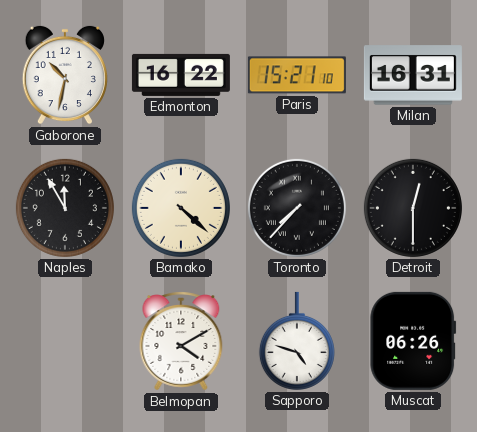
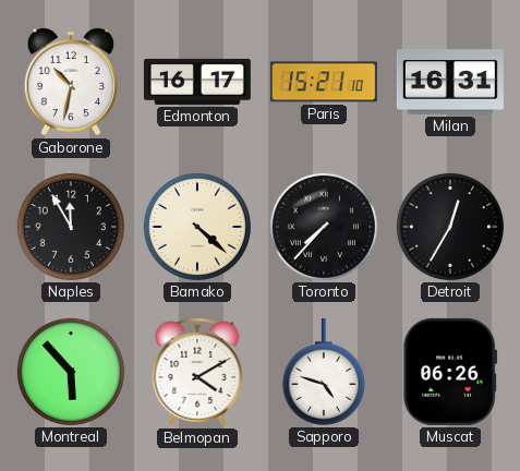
Edmonton: 16:22 -> 16:17 (197, 82)
Detroit: 12:30 -> 12:35 (450, 227)
Montreal: none -> 5:53 (71, 372)
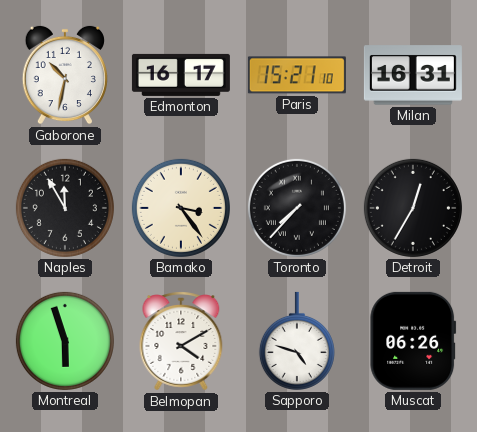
Bamako: 4:22 -> 3:24 (181, 208)
Montreal: 5:53 -> 5:57 (65, 341)
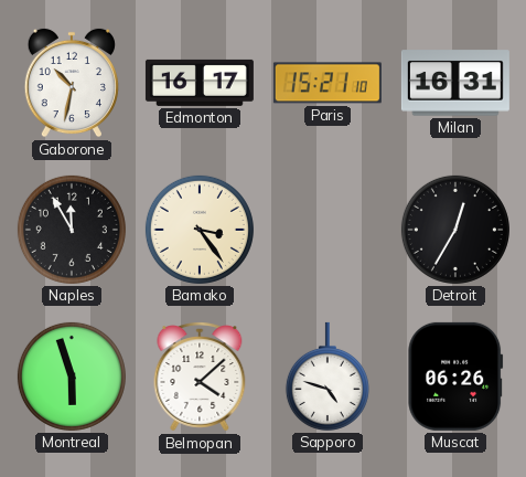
Toronto: 7:37 -> none (297, 208)
Belmopan: 4:10 -> 4:08 (200, 377)
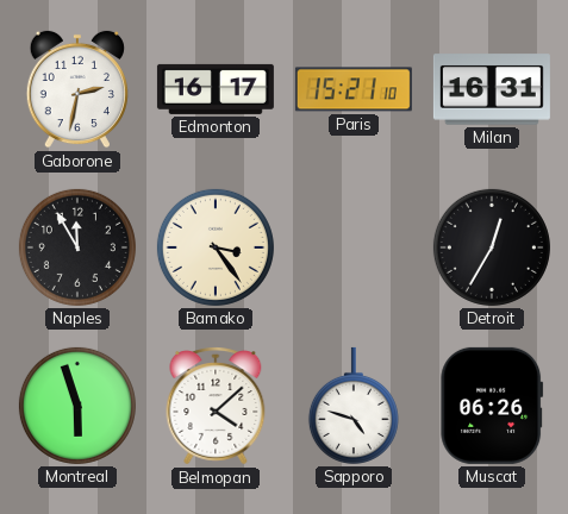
Gaborone: 10:32 -> 2:32 (77, 89)
